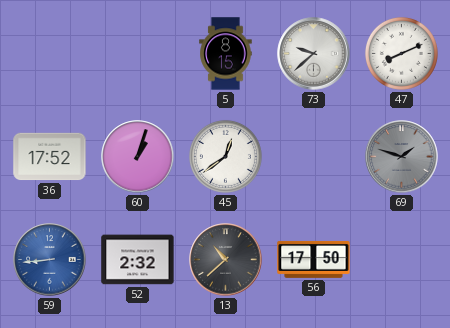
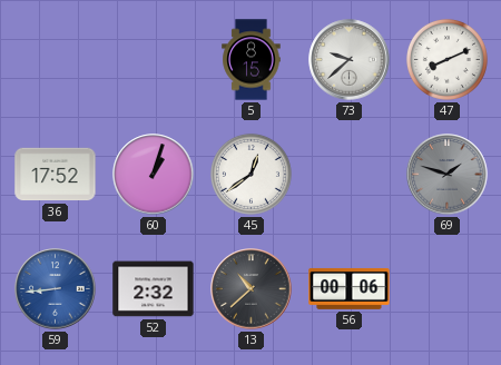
56: 17:50 -> 00:06 (350, 288)
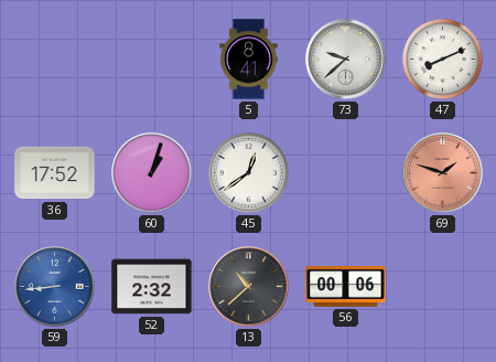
5: 8:15 -> 8:41 (249, 60)
69 dial: grey -> salmon (443, 173)
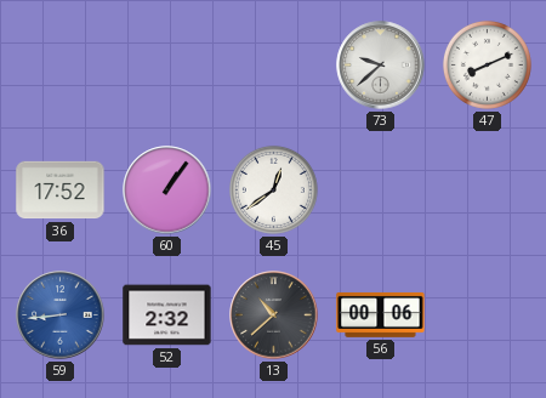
5: 8:41 -> none (249, 60)
60: 1:03 -> 1:06 (167, 191)
69: 1:48 -> none (443, 173)
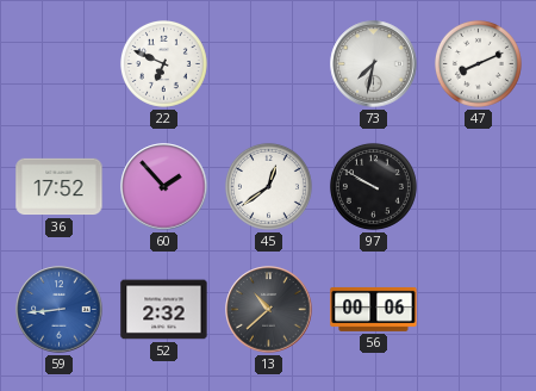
22: none -> 6:49 (163, 63)
73: 9:38 -> 7:32 (374, 64)
60: 1:06 -> 1:53 (164, 187)
97: none -> 9:50 (373, 186)
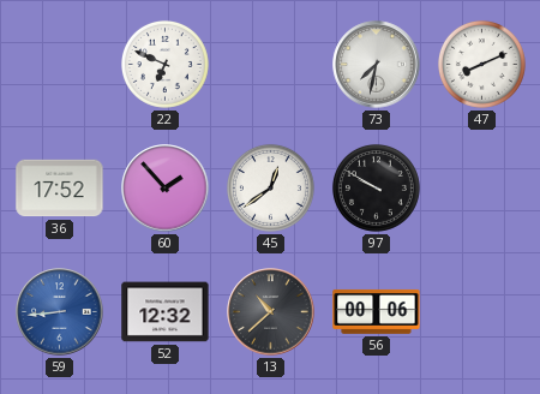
52: 2:32 -> 12:32 (166, 312)
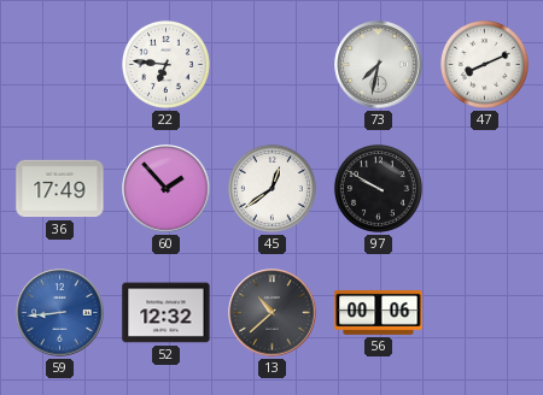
22: 6:49 -> 6:46 (165, 64)
36: 17:52 -> 17:49 (60, 189)
